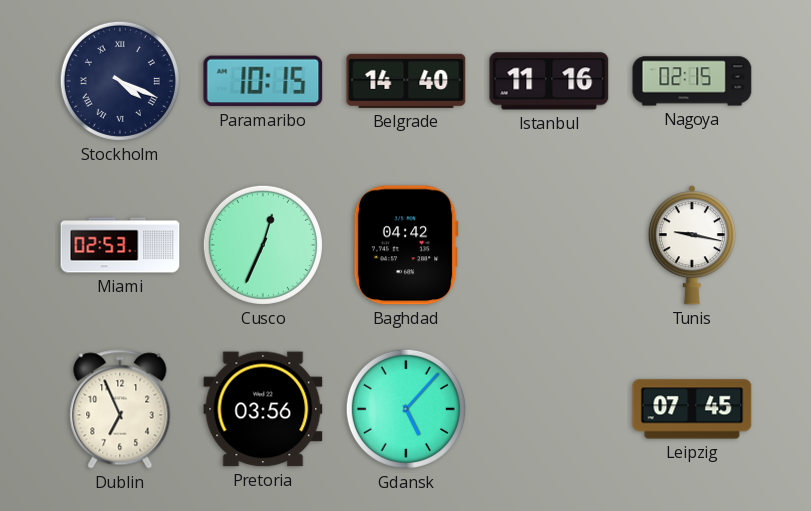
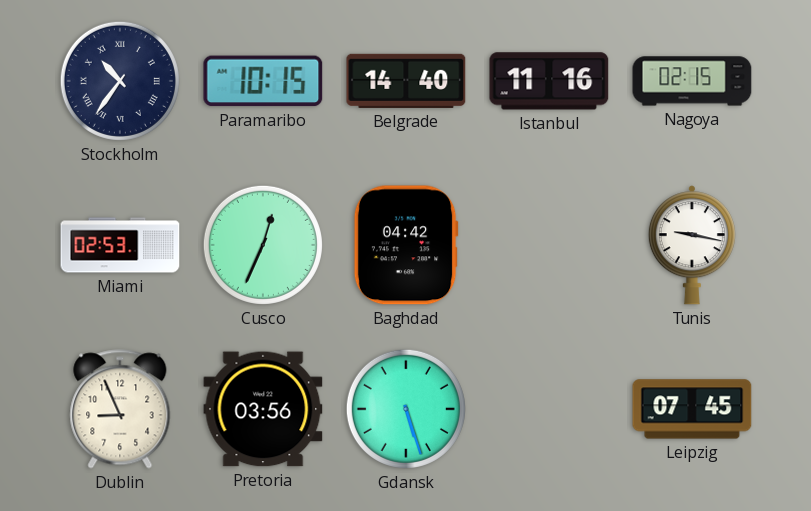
Stockholm: 4:19 -> 10:36 (120, 81)
Dublin: 6:56 -> 8:56 (120, 409)
Gdansk: 5:07 -> 5:27 (406, 409)
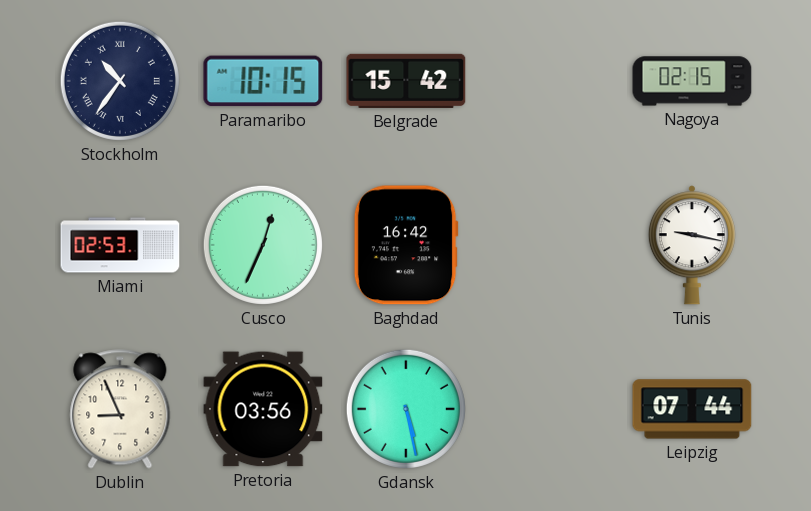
Belgrade: 14:40 -> 15:42 (406, 81)
Istanbul: 11:16 -> none (549, 81)
Baghdad: 04:42 -> 16:42 (406, 245)
Gdansk: 5:27 -> 5:28 (406, 409)
Leipzig: 07:45 -> 07:44 (692, 409)
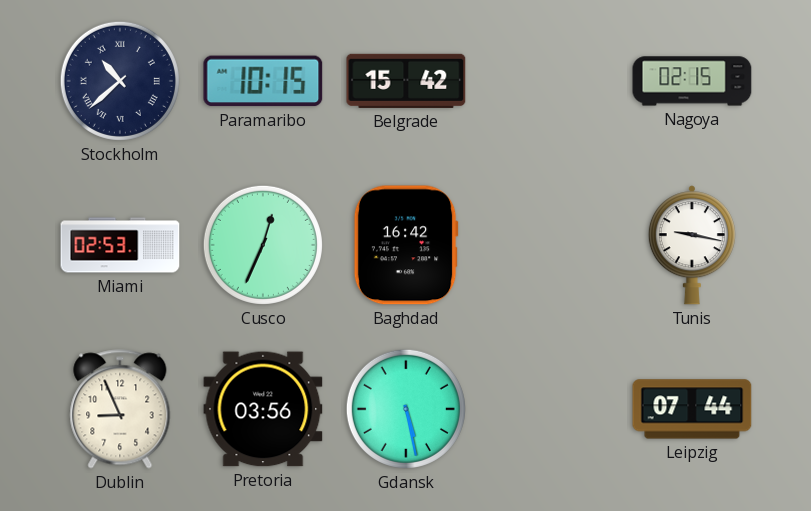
Stockholm: 10:36 -> 10:38 (120, 81)
